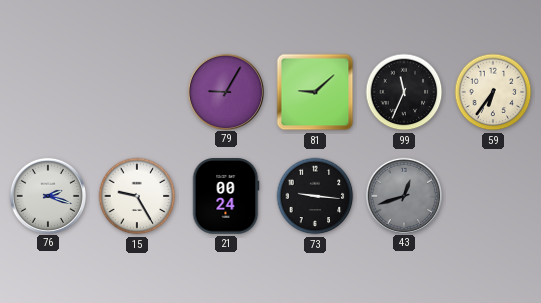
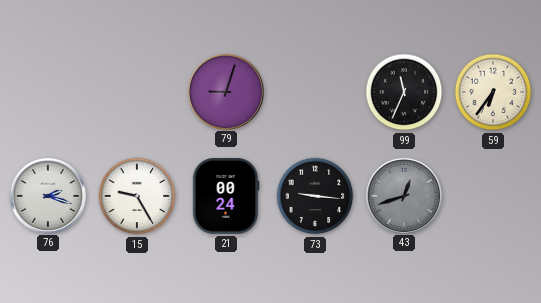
79: 9:05 -> 9:03 (225, 91)
81: 9:08 -> none (315, 92)
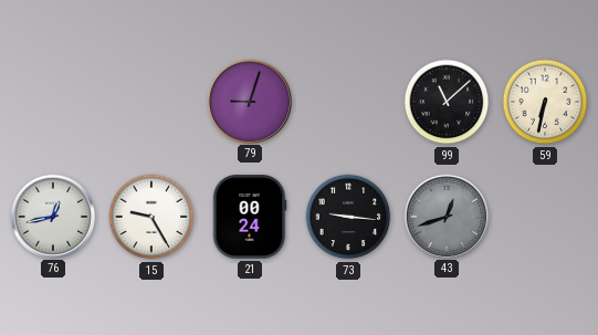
99: 11:34 -> 11:08 (447, 102)
59: 6:36 -> 6:32 (545, 102)
76: 2:18 -> 12:43 (52, 216)
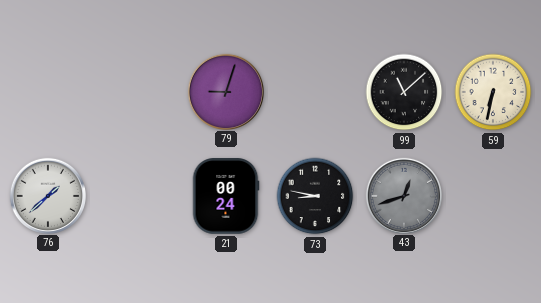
76: 12:43 -> 1:38 (47, 195)
15: 9:25 -> none (151, 217)
73: 9:16 -> 8:47 (315, 196)
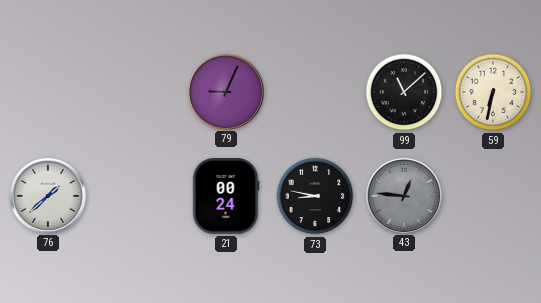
79: 9:03 -> 9:04 (225, 91)
43: 12:42 -> 12:46 (403, 195)
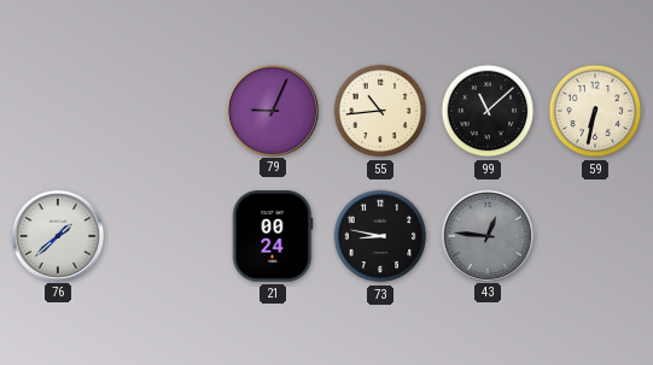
55: none -> 10:44 (380, 111)
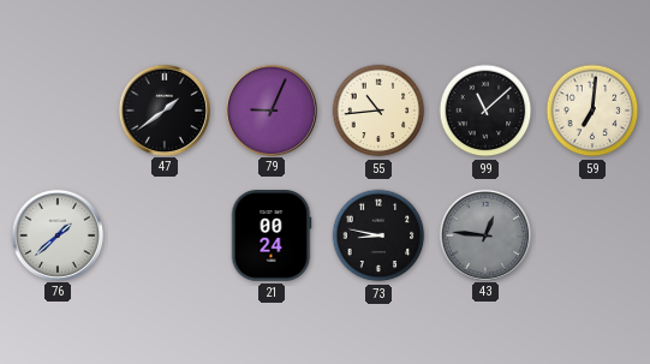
47: none -> 1:39 (163, 109)
59: 6:32 -> 7:01 (592, 111)
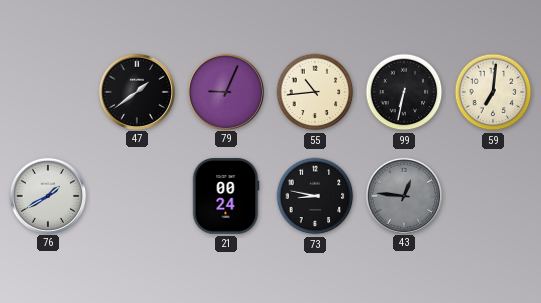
99: 11:08 -> 6:32 (404, 92)
76: 1:38 -> 1:40 (47, 195)
